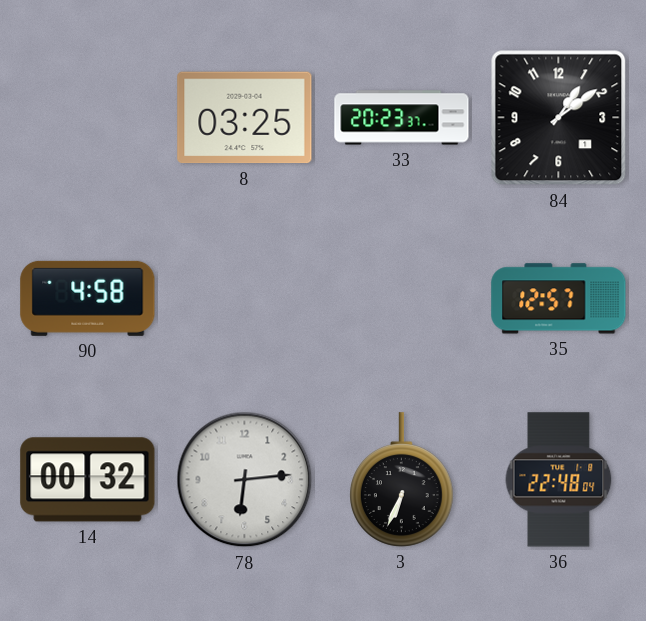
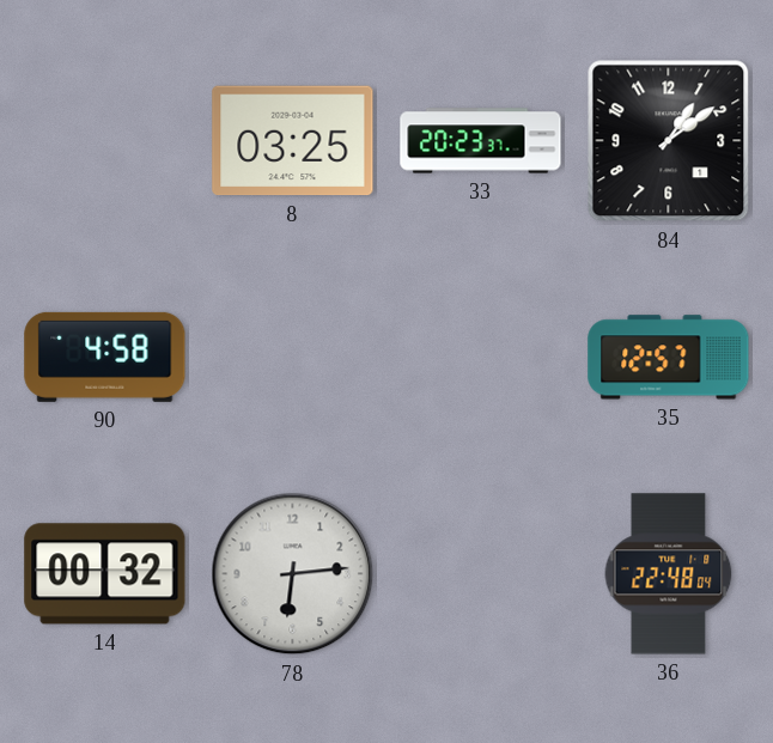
3: 6:34 -> none (402, 480)
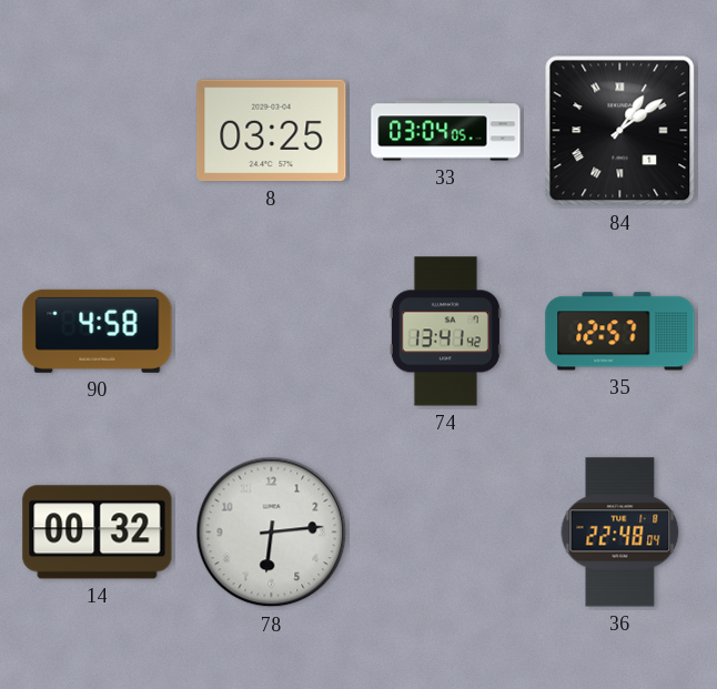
33: 20:23 -> 03:04 (446, 131)
84 numerals: Arabic -> Roman (620, 131)
74: none -> 13:41 (445, 332)
